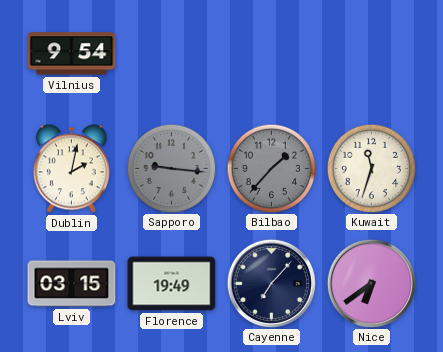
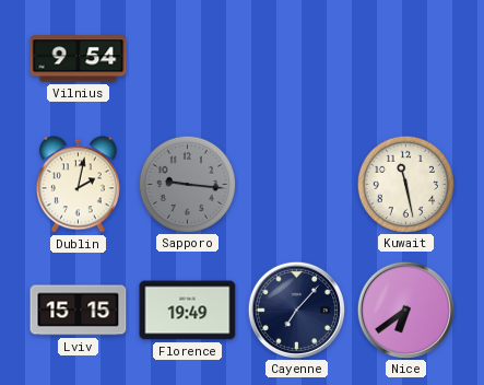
Bilbao: 1:37 -> none (271, 168)
Kuwait: 11:33 -> 11:28 (405, 184)
Lviv: 03:15 -> 15:15 (79, 311)
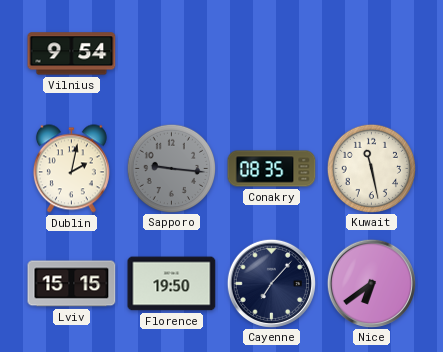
Conakry: none -> 08:35 (272, 169)
Florence: 19:49 -> 19:50 (172, 284)
